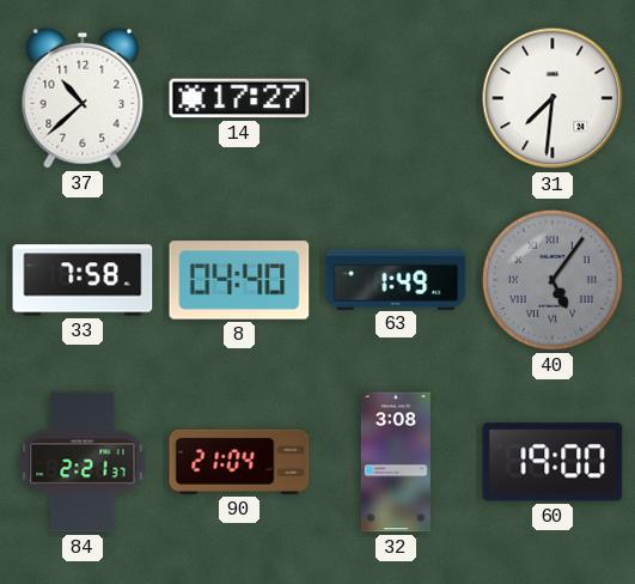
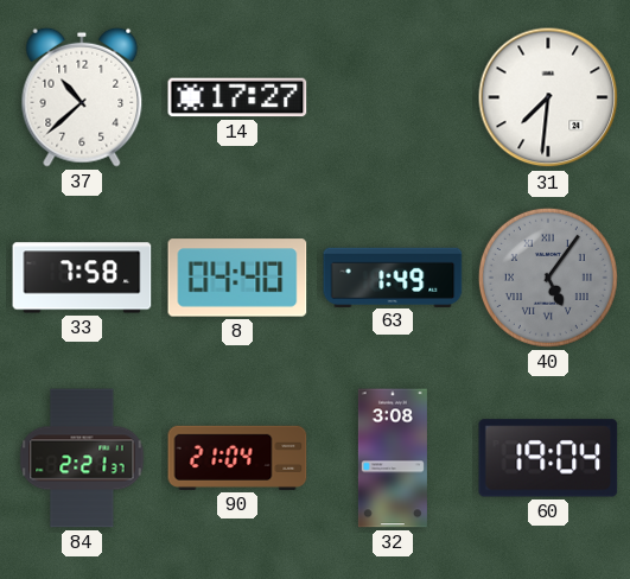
60: 19:00 -> 19:04 (548, 458)
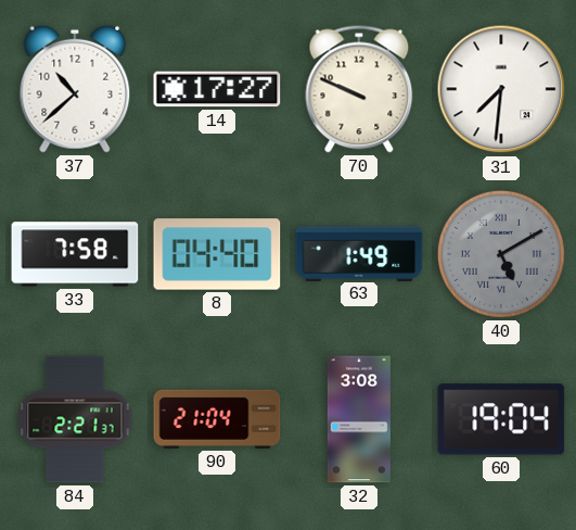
70: none -> 9:49 (359, 89)
40: 5:06 -> 5:10 (501, 254)
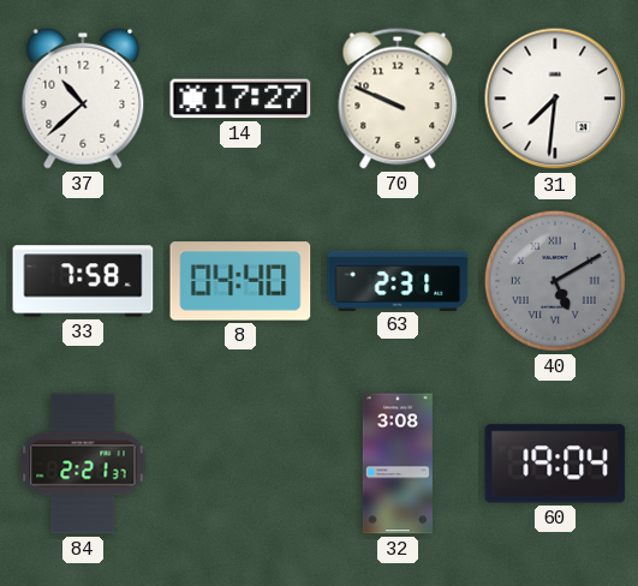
63: 1:49 -> 2:31 (398, 280)
90: 21:04 -> none (217, 419)
